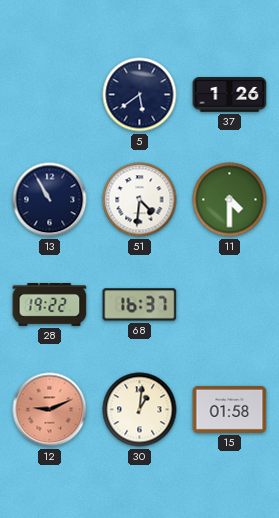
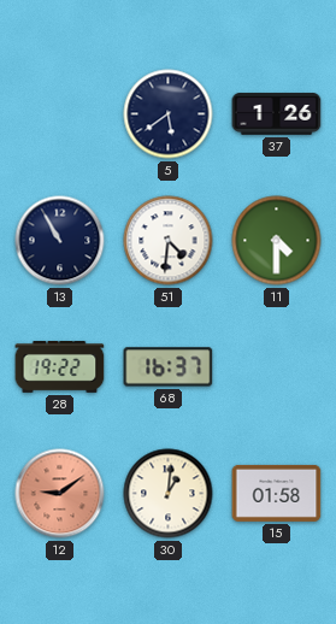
12: 9:11 -> 9:09 (60, 494)
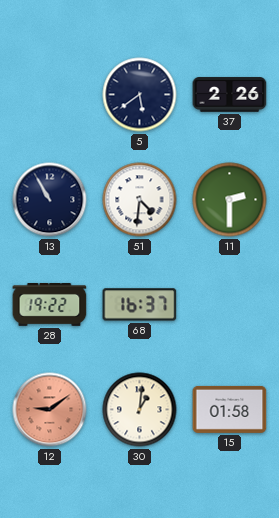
37: 1:26 -> 2:26 (230, 95)
11: 4:30 -> 2:30 (230, 200)
